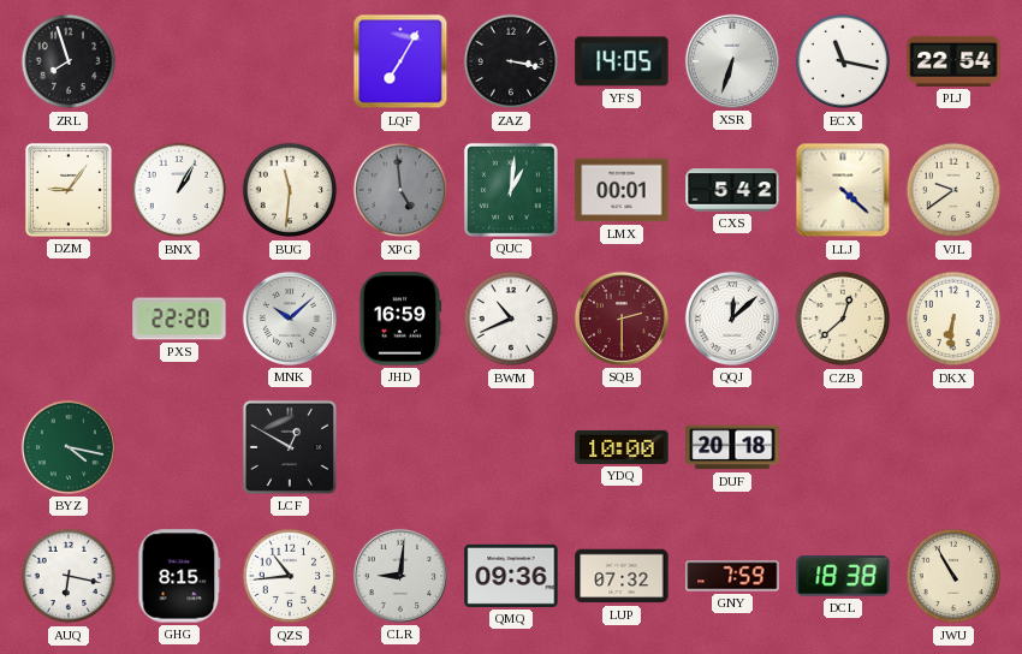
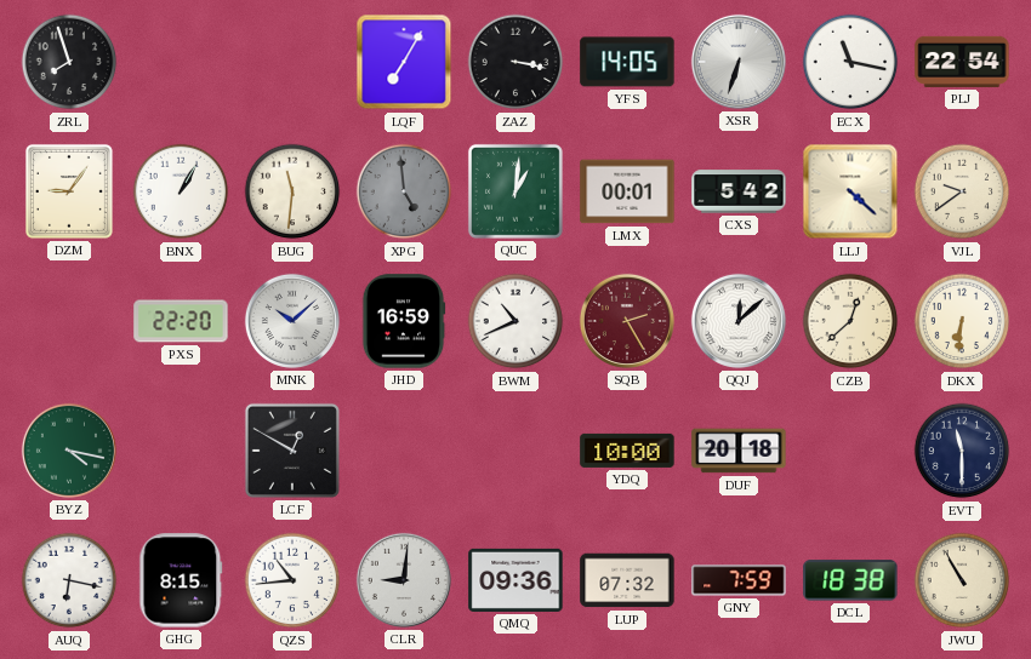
SQB: 2:30 -> 2:25 (627, 321)
EVT: none -> 11:30 (962, 451)
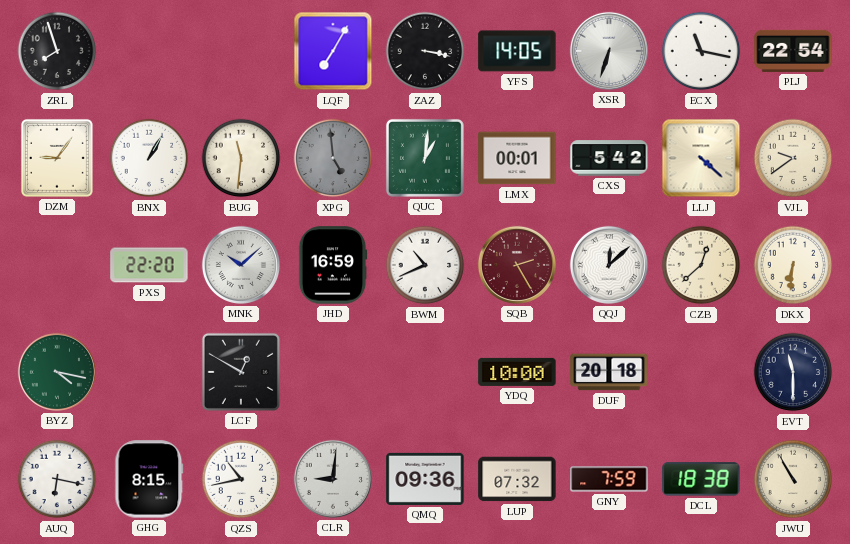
QZS: 10:44 -> 10:43 (241, 479)
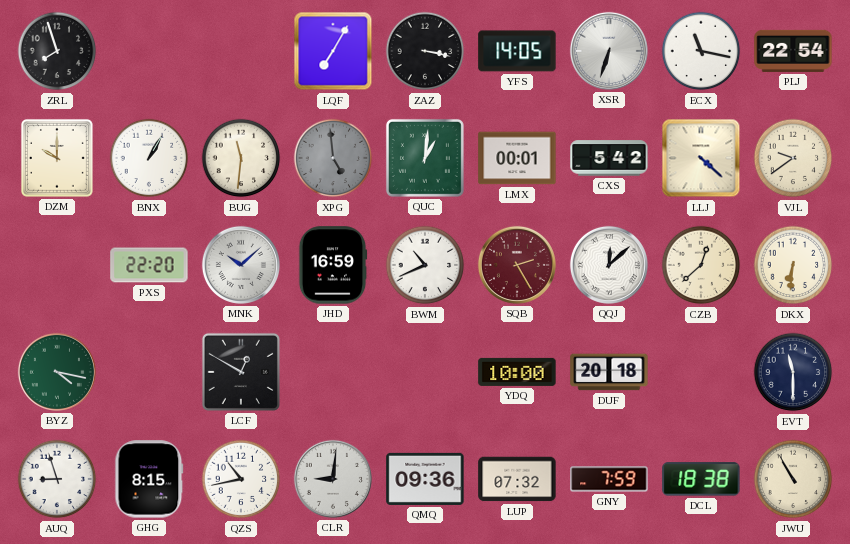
DZM: 9:06 -> 10:00 (57, 158)
AUQ: 6:17 -> 8:57 (57, 479)
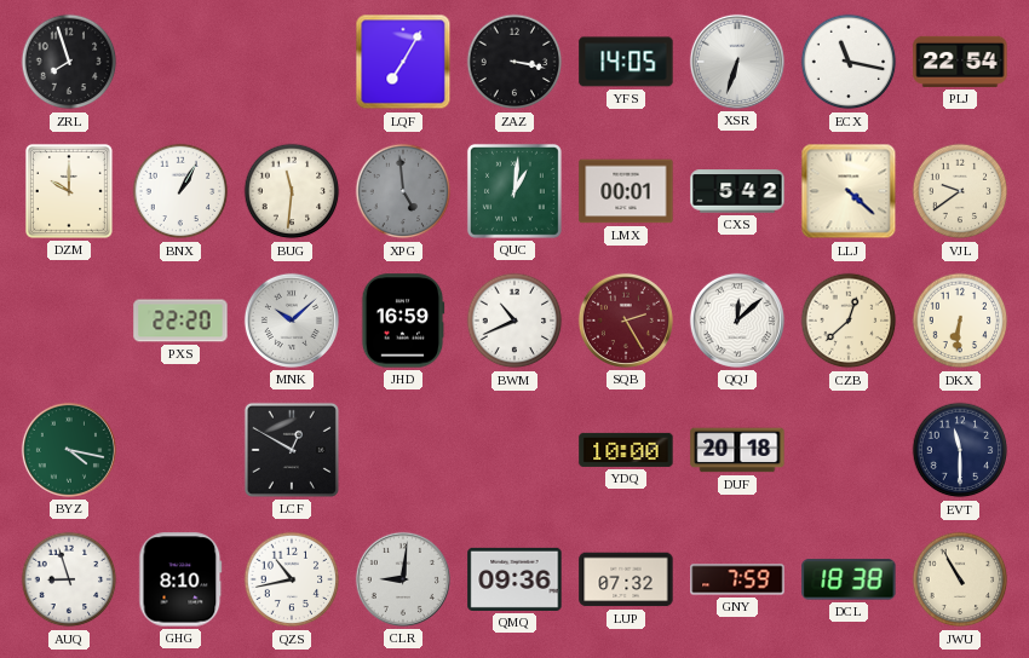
GHG: 8:15 -> 8:10 (180, 579)
